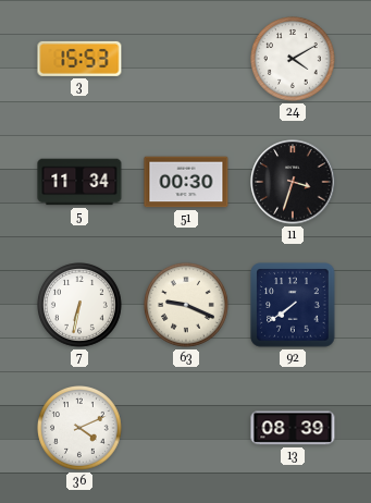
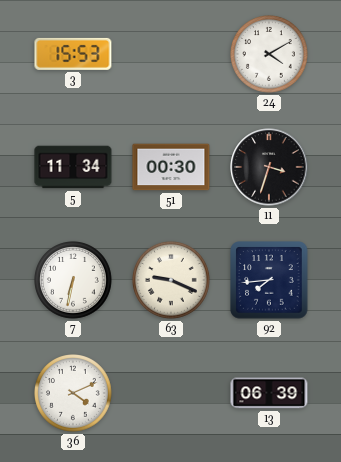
92: 7:39 -> 7:44 (269, 280)
13: 08:39 -> 06:39 (269, 393)
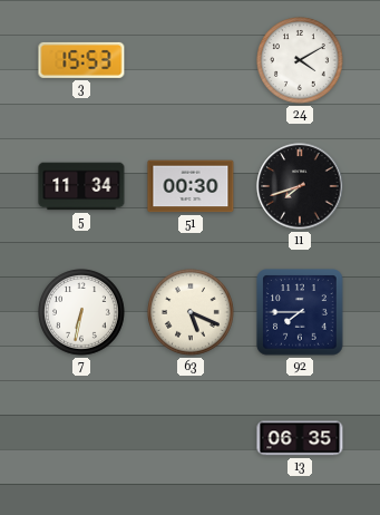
11: 3:33 -> 7:42 (300, 186)
63: 9:19 -> 5:19 (192, 313)
92: 7:44 -> 7:45 (300, 312)
36: 4:11 -> none (74, 394)
13: 06:39 -> 06:35 (300, 438)
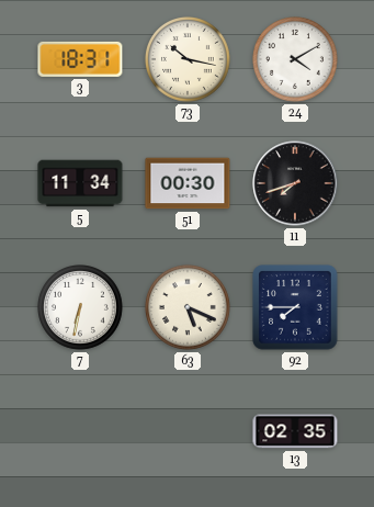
3: 15:53 -> 18:31 (80, 59)
73: none -> 10:17 (189, 60)
13: 06:35 -> 02:35 (295, 431)
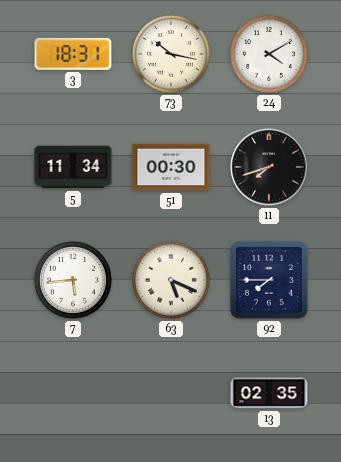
7: 6:32 -> 5:44 (74, 281)
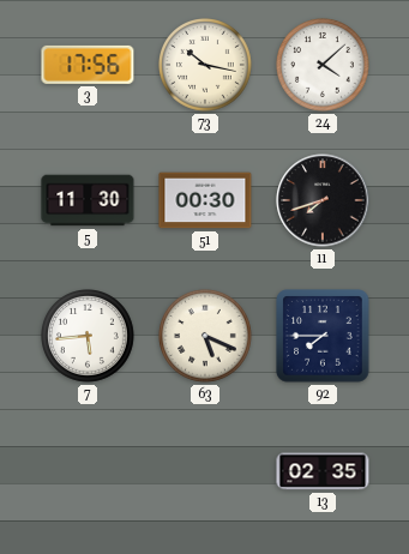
3: 18:31 -> 17:56 (88, 65)
24: 4:10 -> 4:08 (324, 66)
5: 11:34 -> 11:30 (88, 200)
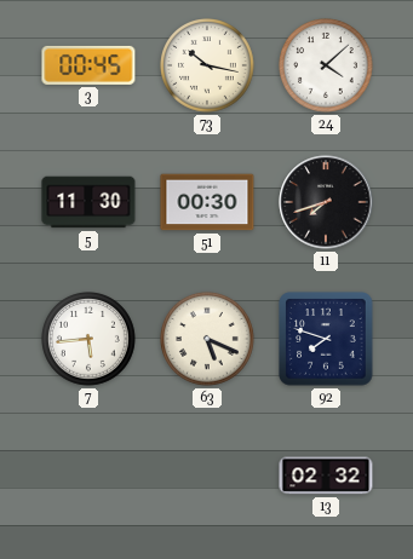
3: 17:56 -> 00:45 (88, 65)
92: 7:45 -> 7:48 (326, 339)
13: 02:35 -> 02:32 (326, 476)
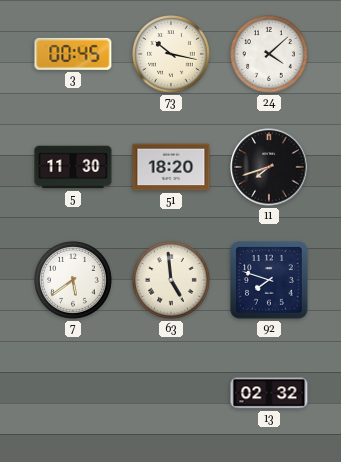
51: 00:30 -> 18:20 (171, 167)
7: 5:44 -> 5:39 (74, 281)
63: 5:19 -> 4:59 (172, 281)
